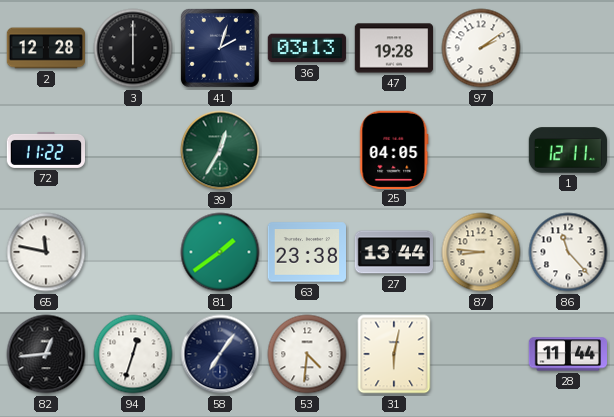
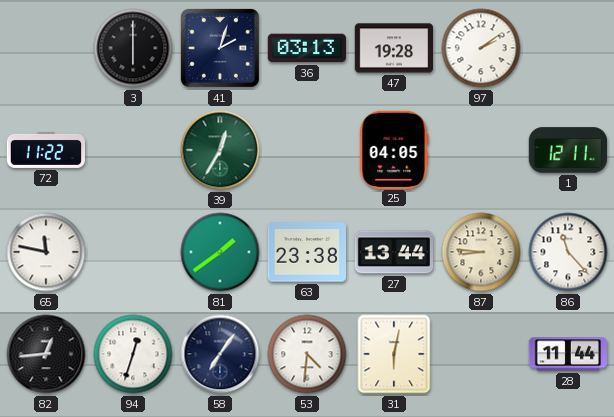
2: 12:28 -> none (45, 48)
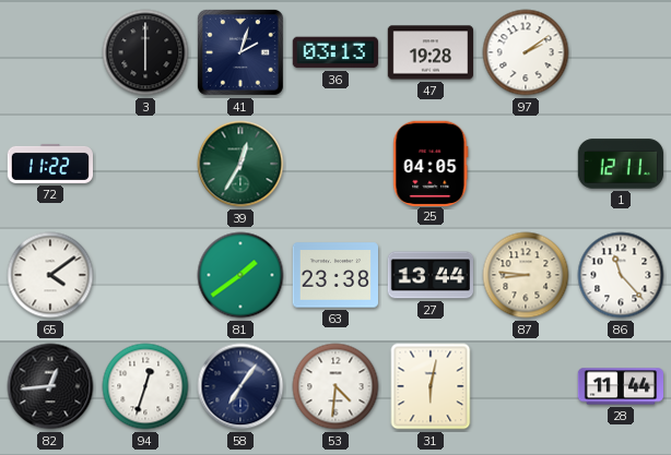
65: 11:47 -> 4:09 (50, 275)
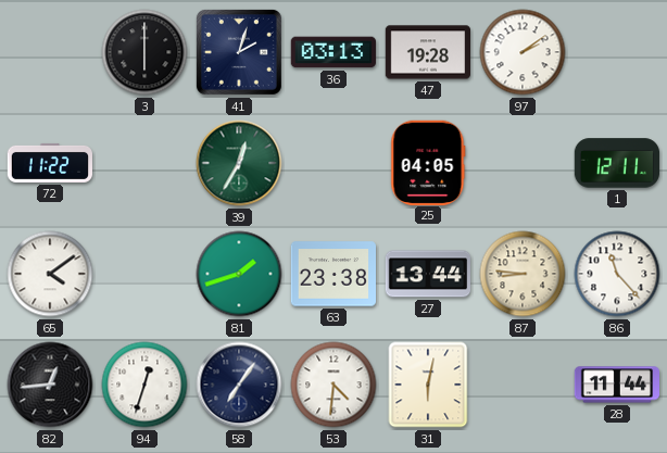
81: 1:39 -> 1:42 (239, 274)
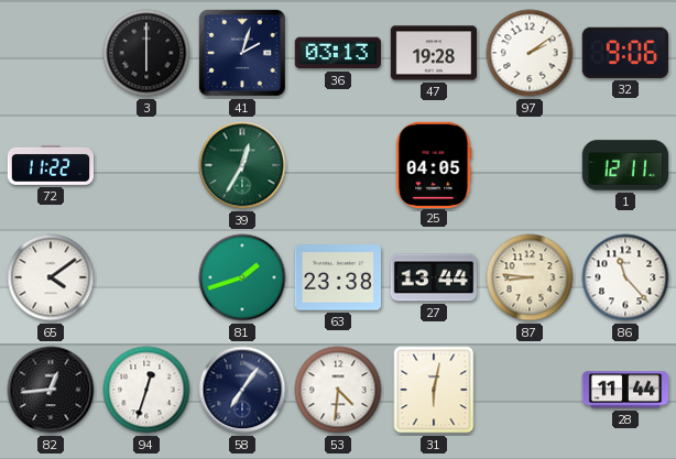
32: none -> 9:06 (625, 53)
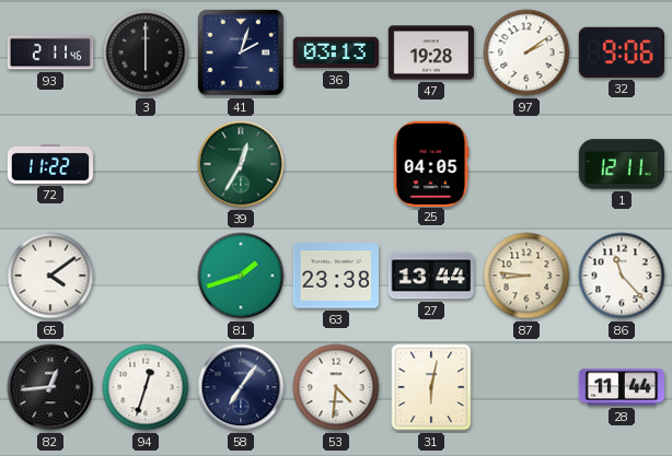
93: none -> 2:11 (50, 52)
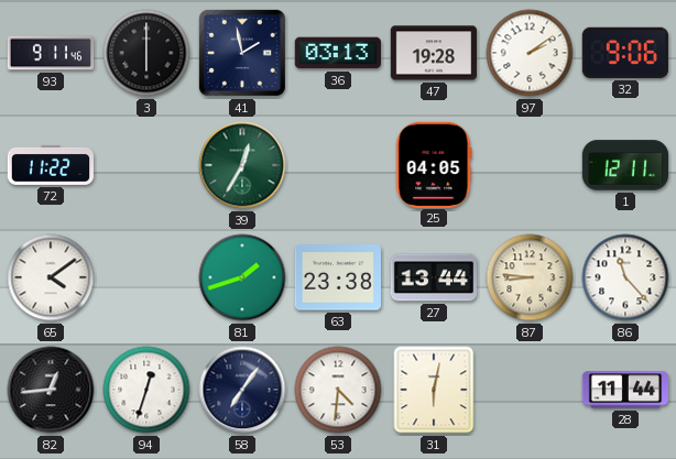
93: 2:11 -> 9:11 (51, 53)
41: 2:03 -> 1:58 (242, 53)
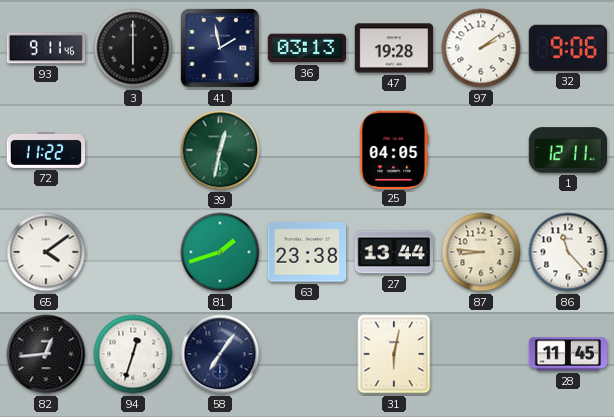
39: 12:35 -> 12:32 (220, 150)
53: 4:31 -> none (338, 390)
28: 11:44 -> 11:45 (567, 354)
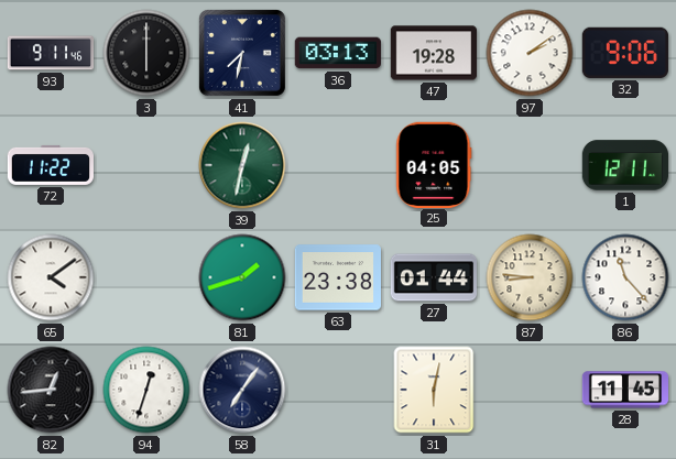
41: 1:58 -> 7:32 (242, 53)
27: 13:44 -> 01:44 (433, 277)
